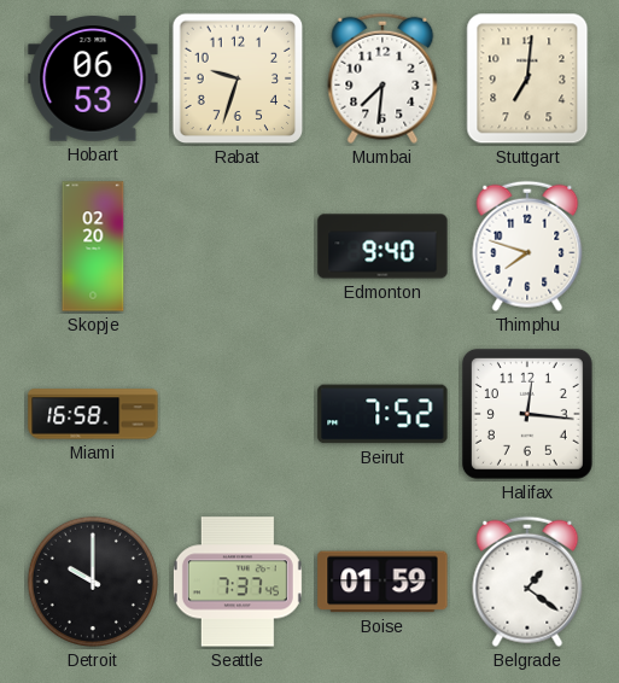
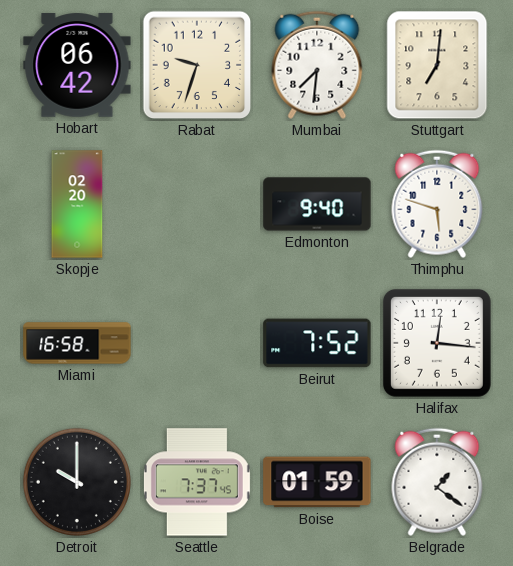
Hobart: 06:53 -> 06:42 (77, 65)
Thimphu: 7:48 -> 5:48 (437, 204)
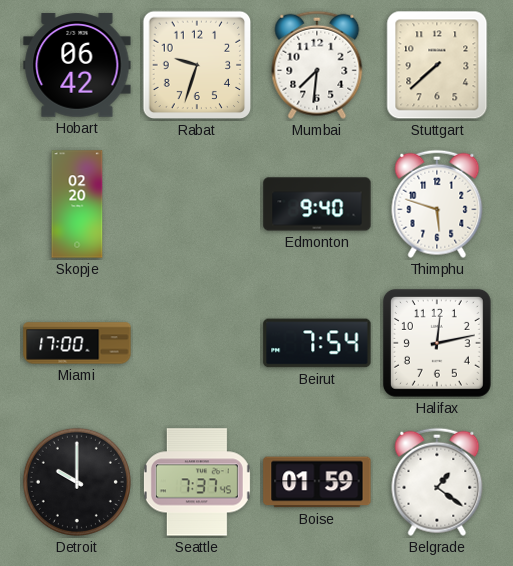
Stuttgart: 7:01 -> 7:38 (437, 65)
Miami: 16:58 -> 17:00 (77, 343)
Beirut: 7:52 -> 7:54 (317, 343)
Halifax: 12:16 -> 12:13 (437, 343)
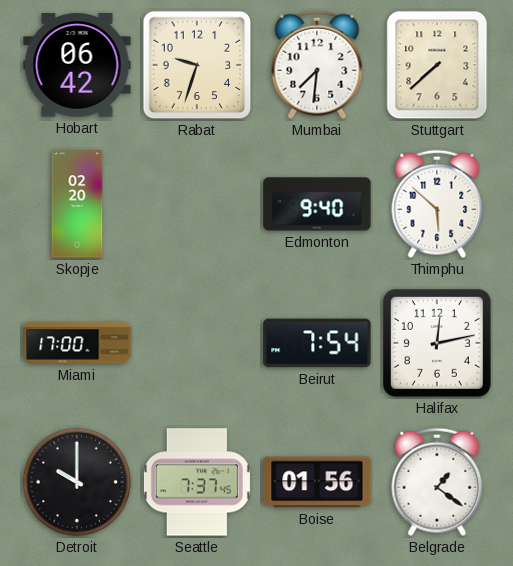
Thimphu: 5:48 -> 5:52 (437, 204)
Boise: 01:59 -> 01:56 (317, 482)
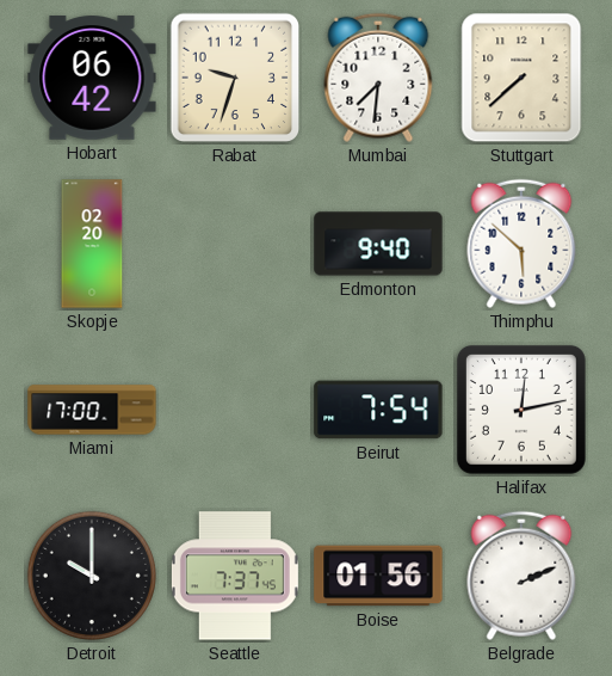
Belgrade: 1:21 -> 2:11 (521, 576)
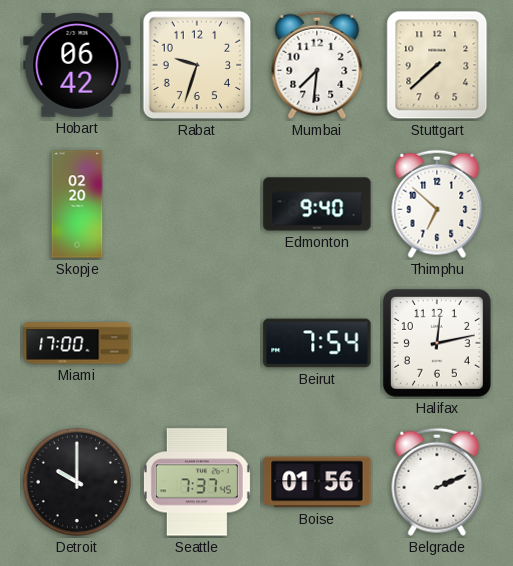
Thimphu: 5:52 -> 6:52 (437, 204)
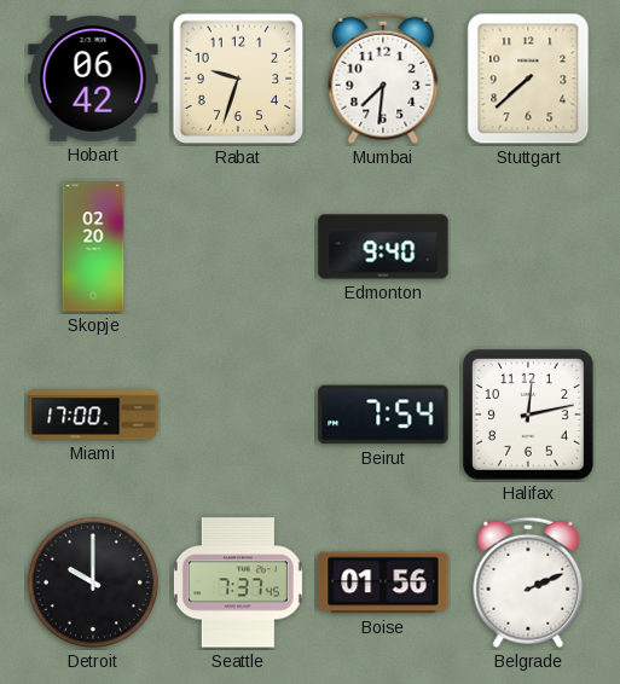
Thimphu: 6:52 -> none (437, 204)
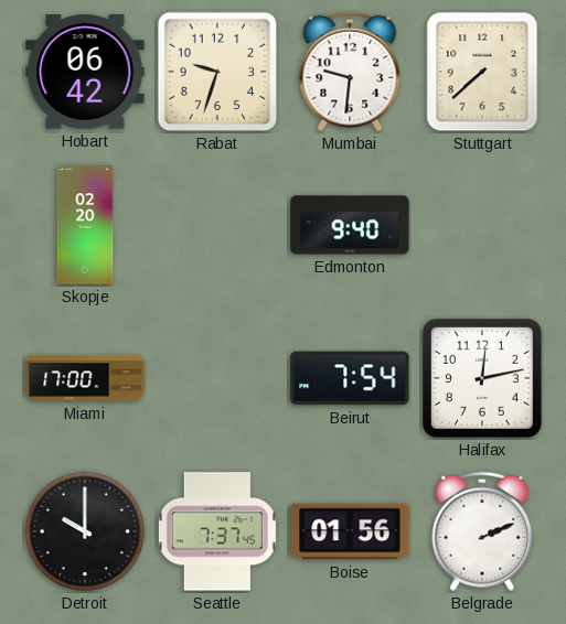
Mumbai: 7:31 -> 9:31 (350, 72)
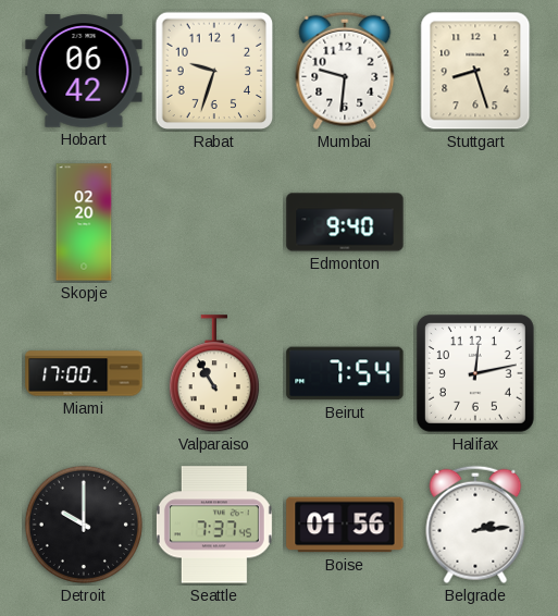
Stuttgart: 7:38 -> 8:27 (475, 71)
Valparaiso: none -> 10:55 (214, 374)
Belgrade: 2:11 -> 2:14 (475, 525)
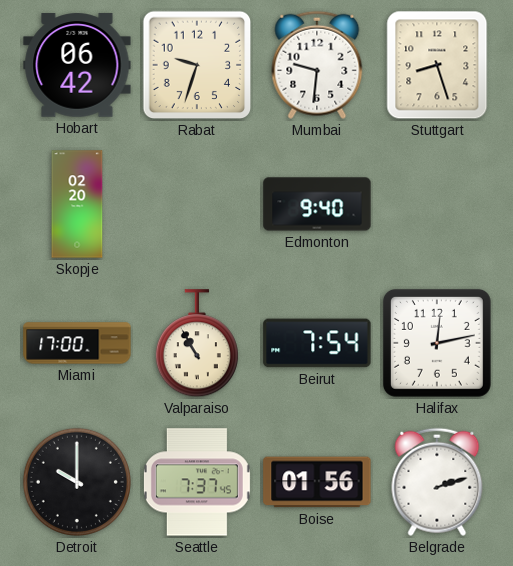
Belgrade: 2:14 -> 2:12 (437, 482)
